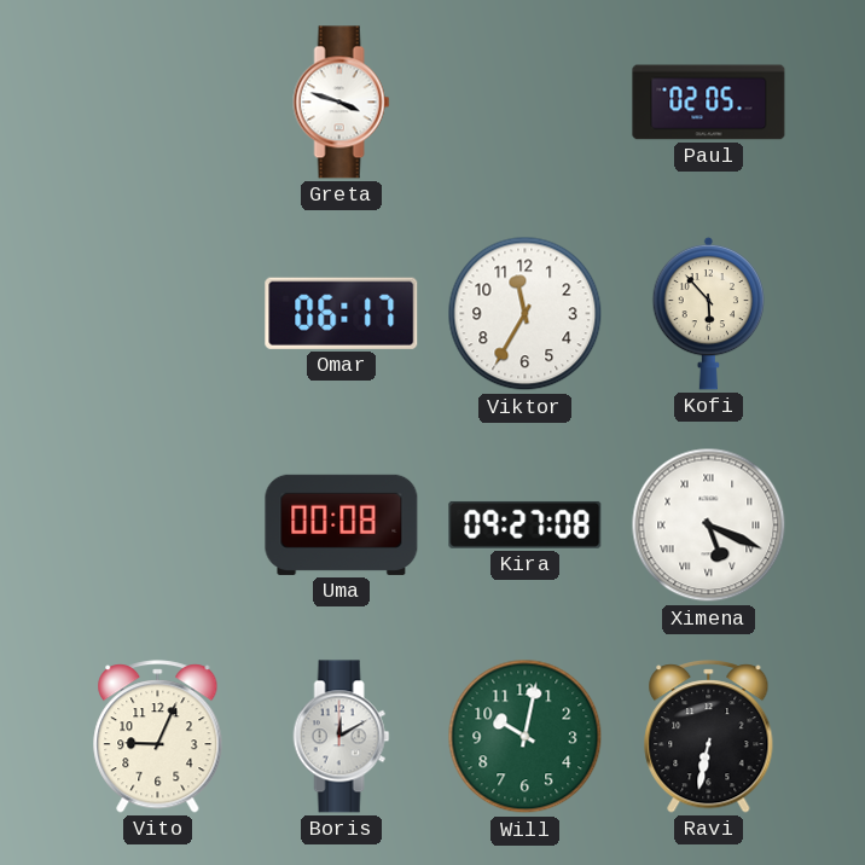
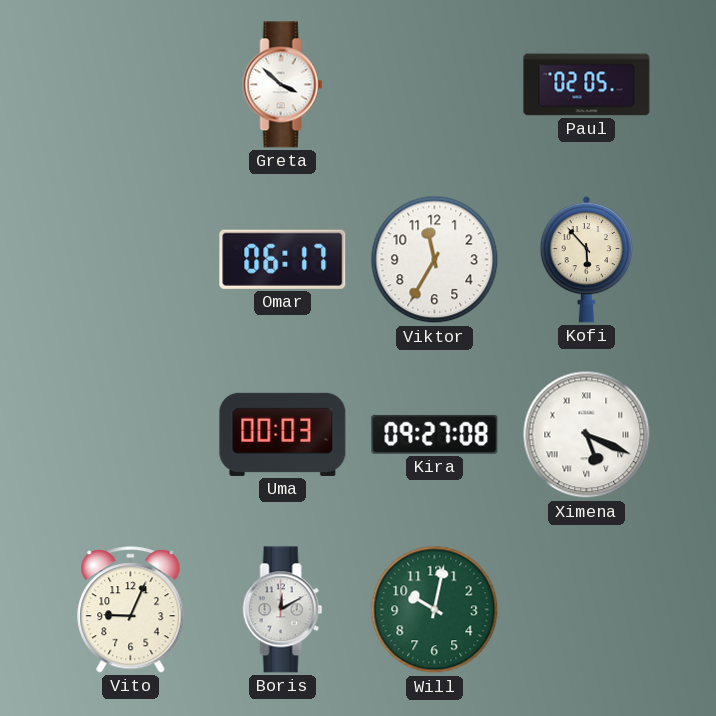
Greta: 3:48 -> 3:52 (283, 85)
Uma: 00:08 -> 00:03 (283, 434)
Ravi: 6:32 -> none (709, 737)
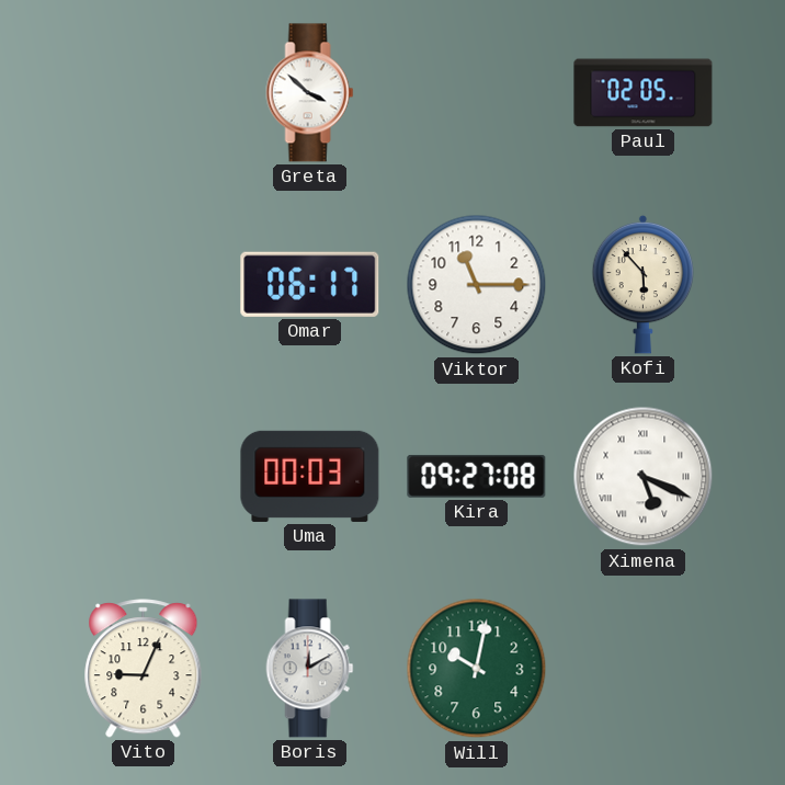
Viktor: 11:35 -> 11:15 (477, 285)
